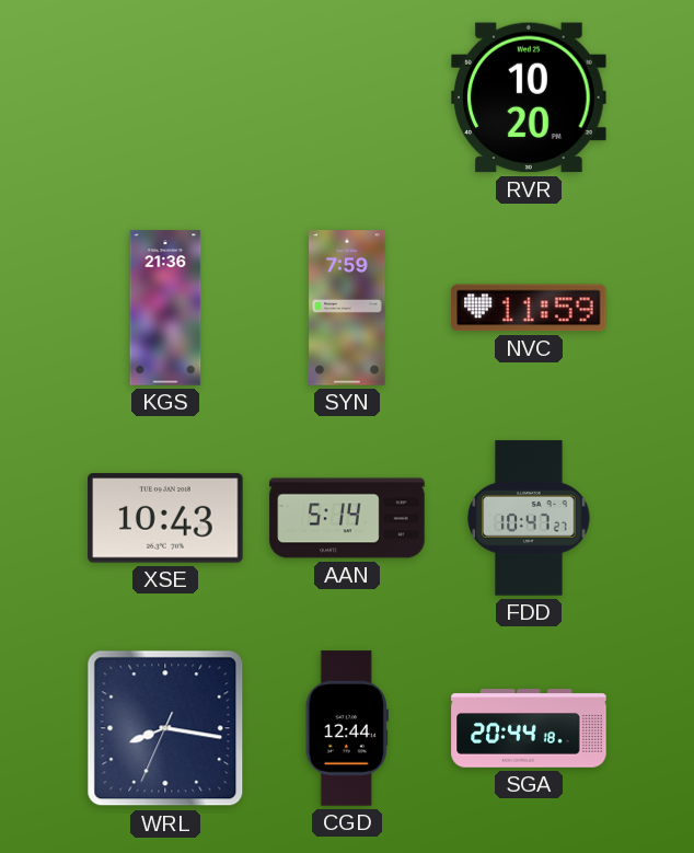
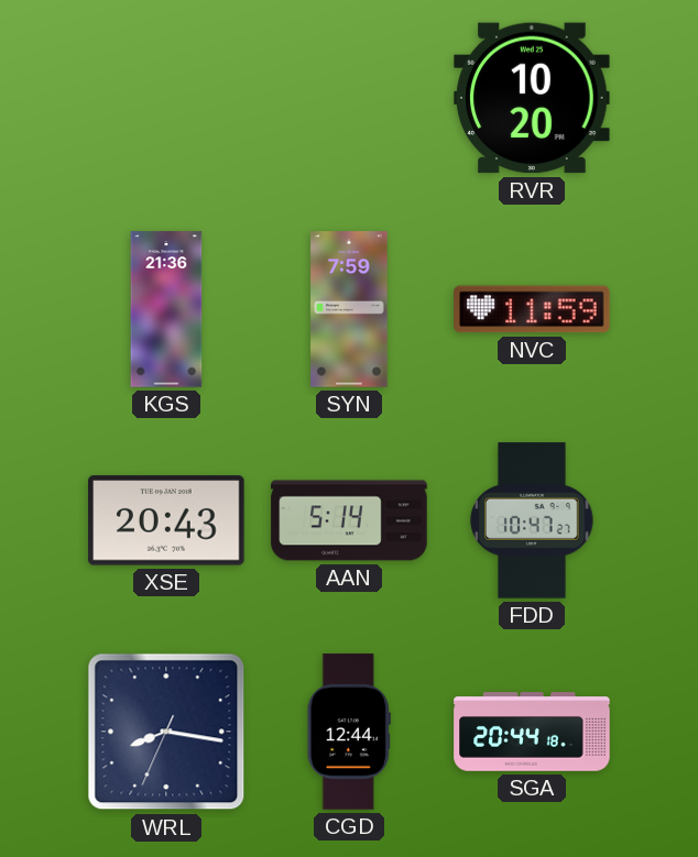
XSE: 10:43 -> 20:43 (166, 520)
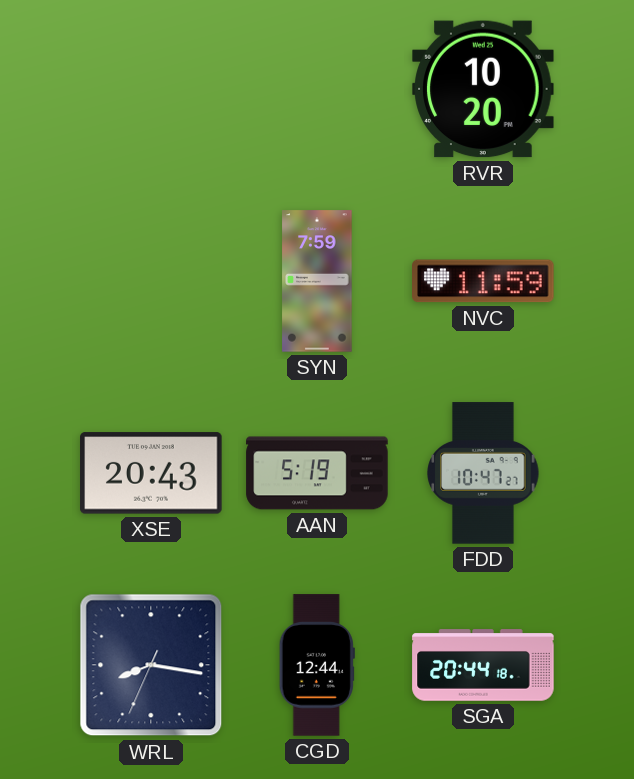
KGS: 21:36 -> none (166, 309)
AAN: 5:14 -> 5:19 (317, 473)
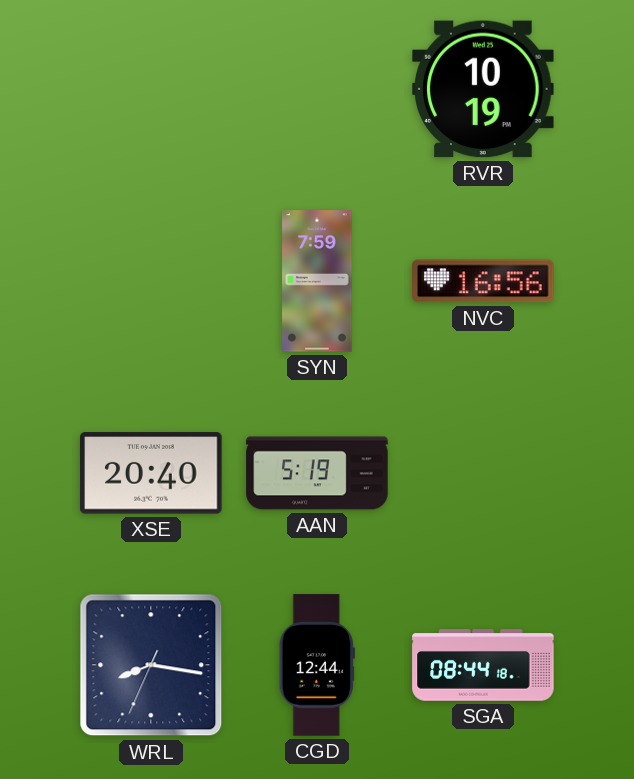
RVR: 10:20 -> 10:19 (483, 89)
NVC: 11:59 -> 16:56 (483, 281)
XSE: 20:43 -> 20:40 (151, 473)
FDD: 10:47 -> none (483, 473)
SGA: 20:44 -> 08:44 (483, 665)
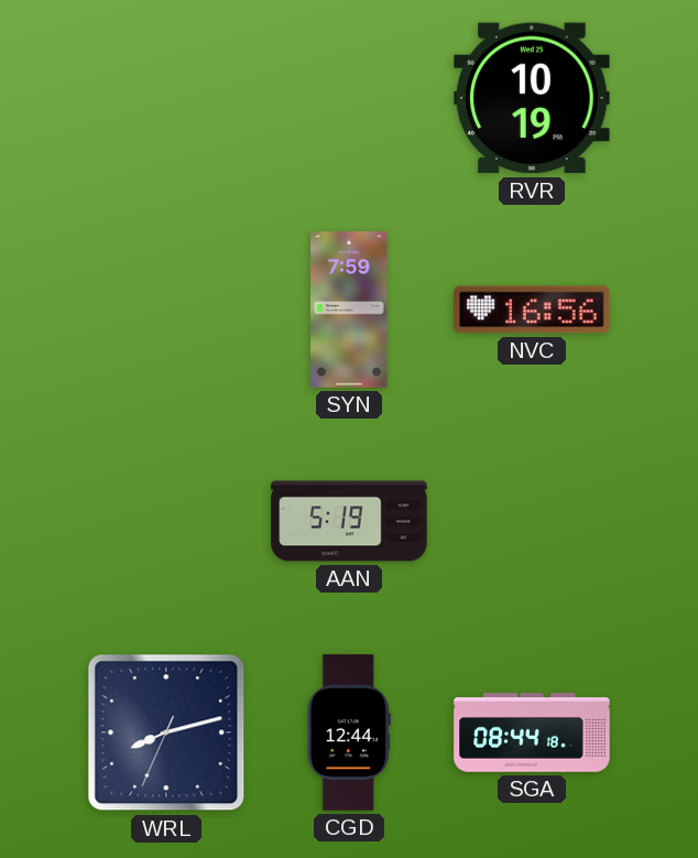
XSE: 20:40 -> none (151, 473)
WRL: 8:16 -> 8:12 (166, 732)
